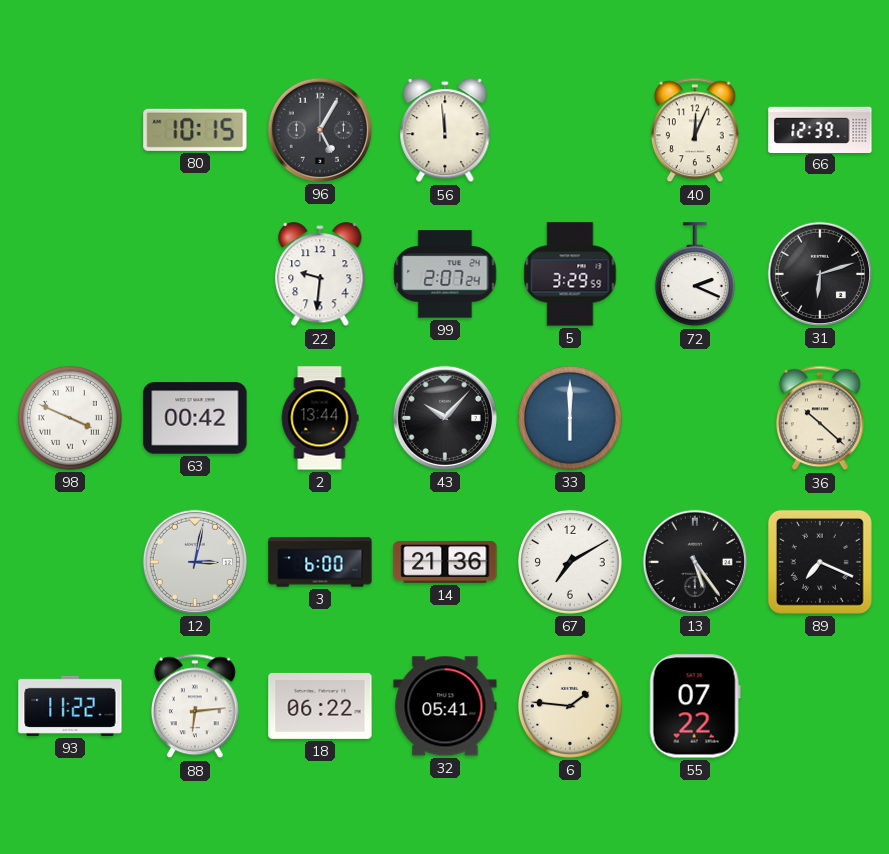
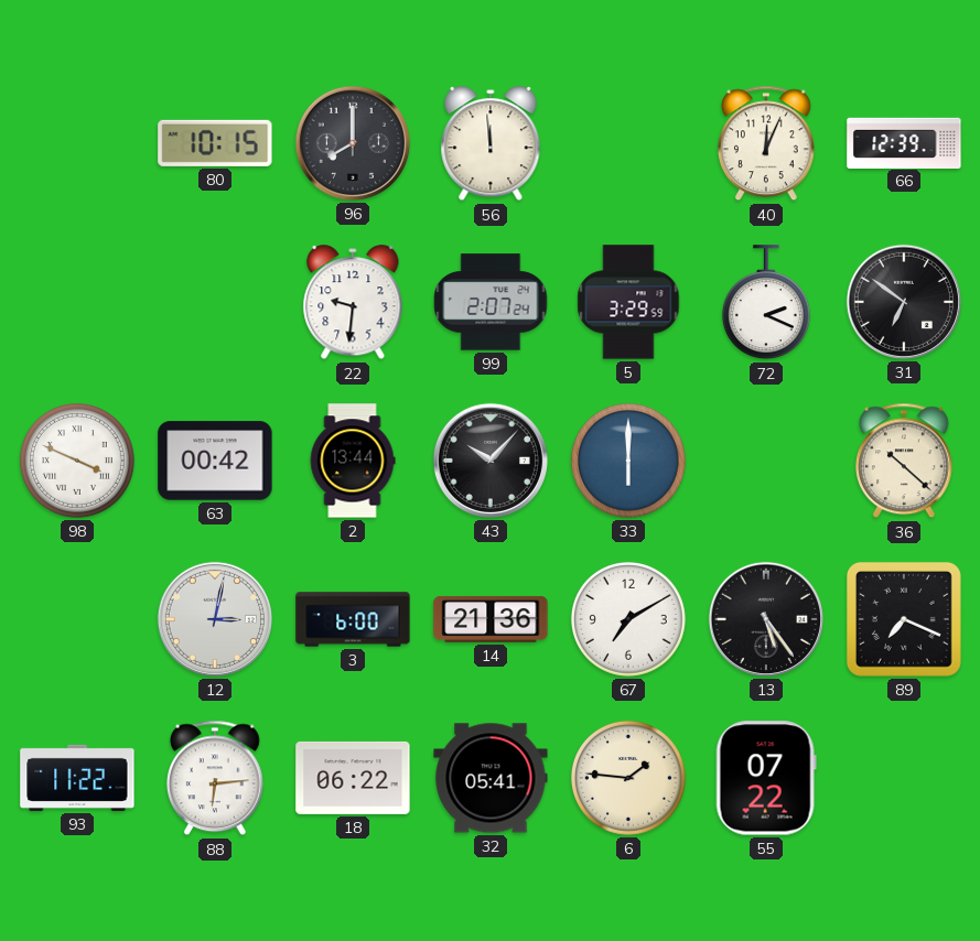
96: 5:05 -> 8:00 (353, 143)
31: 6:12 -> 6:51 (904, 302)
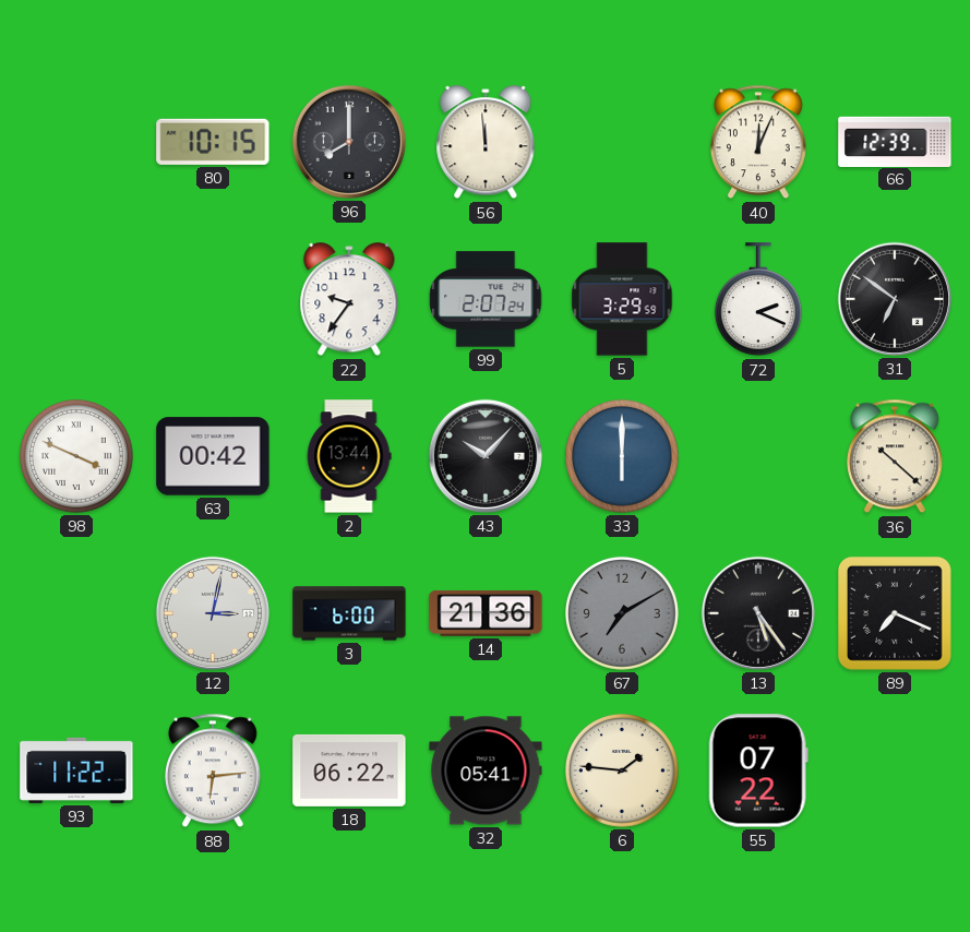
22: 9:31 -> 9:36 (349, 300)
67 dial: white -> grey (622, 613)
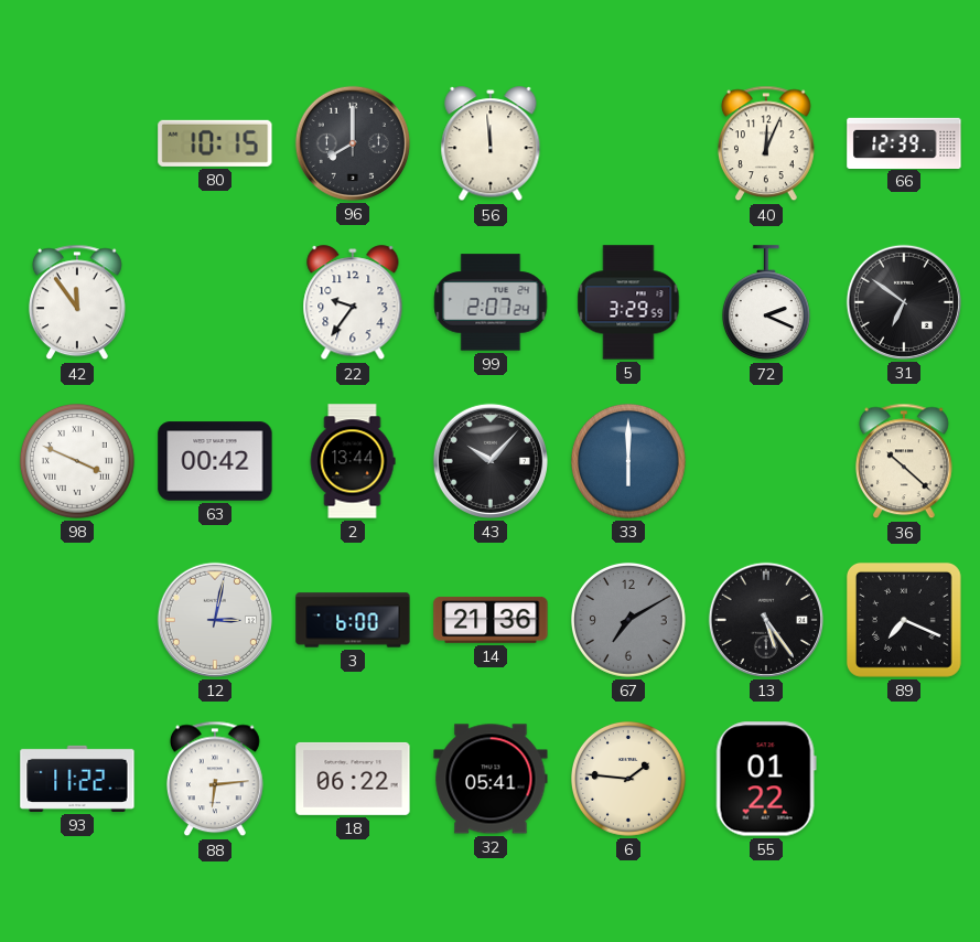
42: none -> 11:54 (77, 302)
55: 07:22 -> 01:22 (766, 779)
